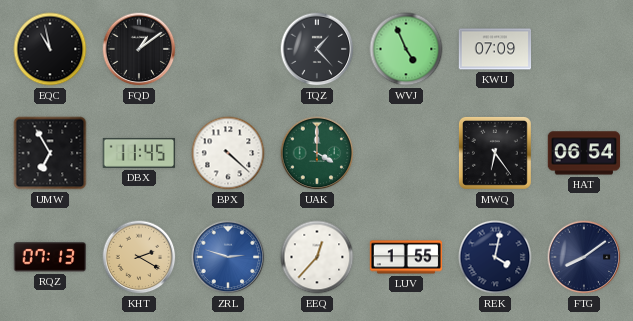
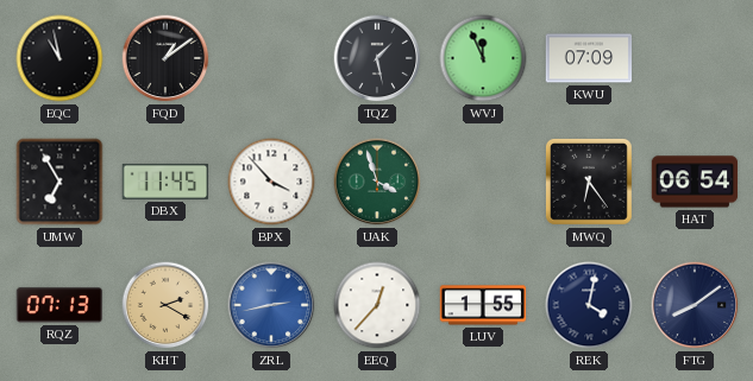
TQZ: 1:23 -> 1:28 (377, 58)
WVJ: 4:56 -> 11:56 (483, 58)
BPX: 4:22 -> 3:53 (271, 182)
UAK: 4:00 -> 3:57 (377, 182)
ZRL: 2:48 -> 2:43 (271, 305)
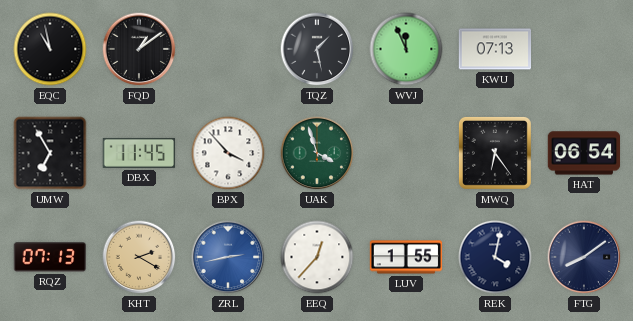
KWU: 07:09 -> 07:13 (495, 49)
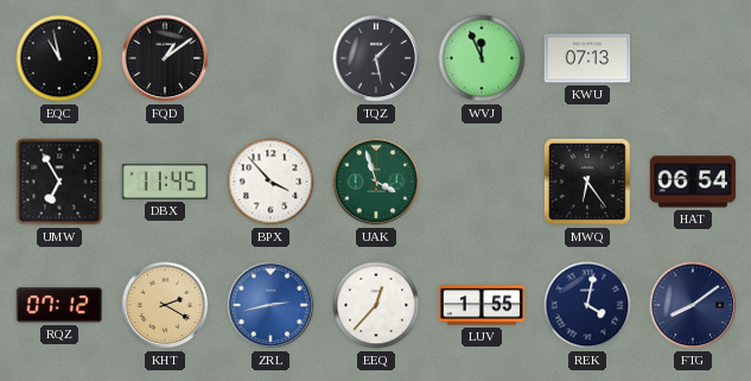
RQZ: 07:13 -> 07:12 (58, 305)
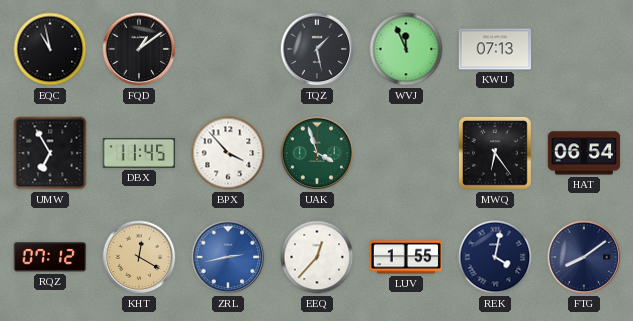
KHT: 2:20 -> 12:20 (139, 257)
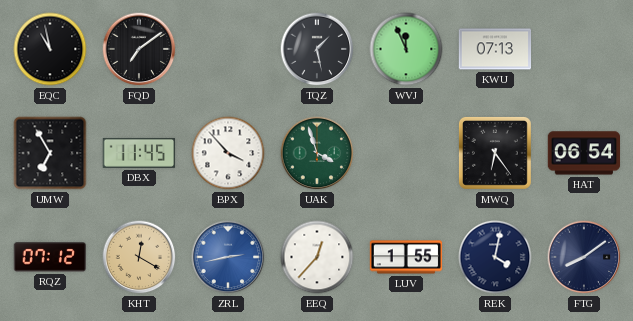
FQD: 1:09 -> 7:09 (139, 49)
